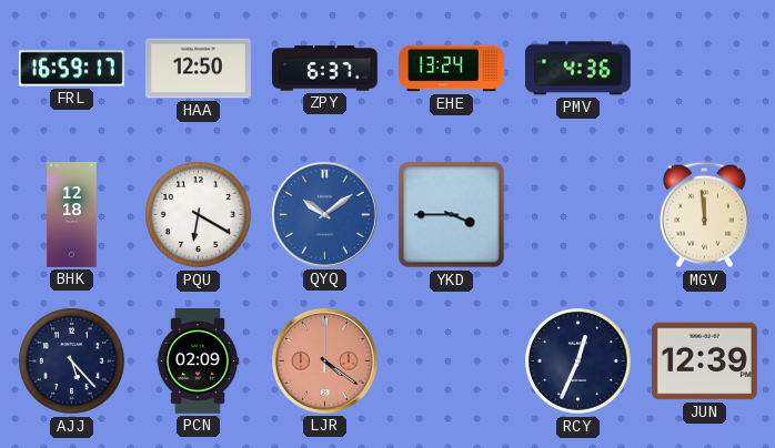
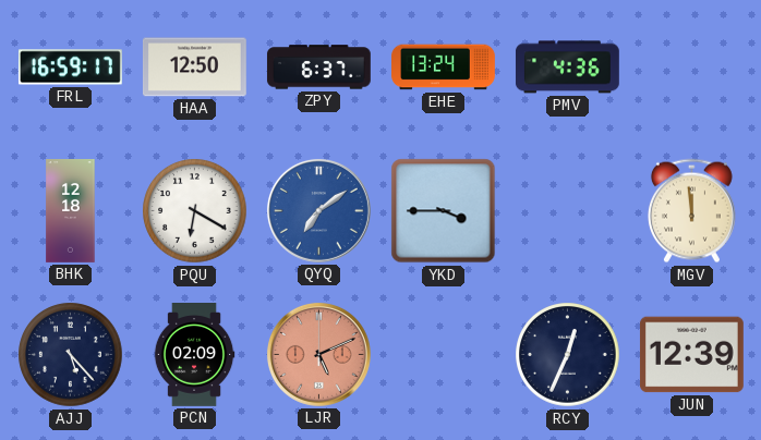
QYQ: 10:09 -> 7:09 (318, 210)
LJR: 4:21 -> 5:11 (318, 354)
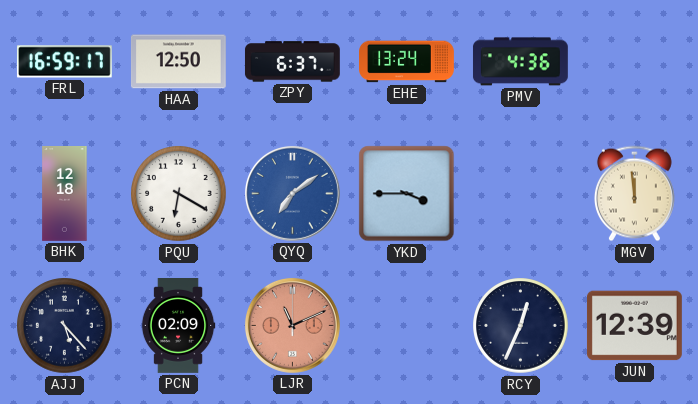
LJR: 5:11 -> 11:11 (292, 325)
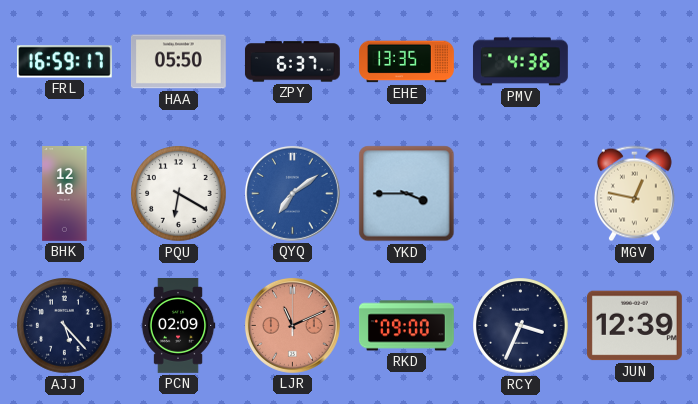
HAA: 12:50 -> 05:50 (178, 62)
EHE: 13:24 -> 13:35 (407, 62)
MGV: 11:59 -> 12:47 (634, 194)
RKD: none -> 09:00 (407, 326)
RCY: 12:34 -> 3:34 (521, 326)
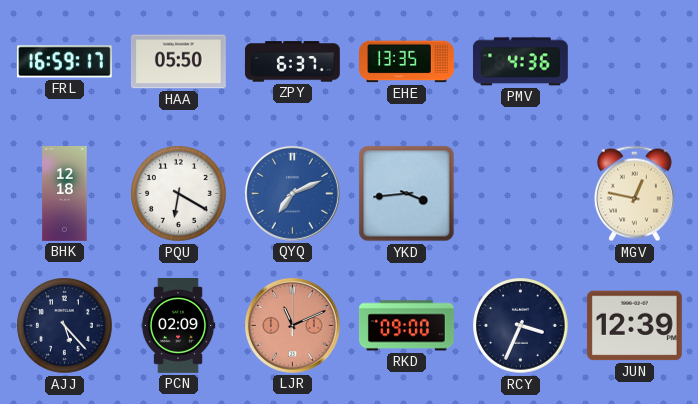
QYQ: 7:09 -> 7:11 (292, 193)
YKD: 3:45 -> 3:44 (407, 194)
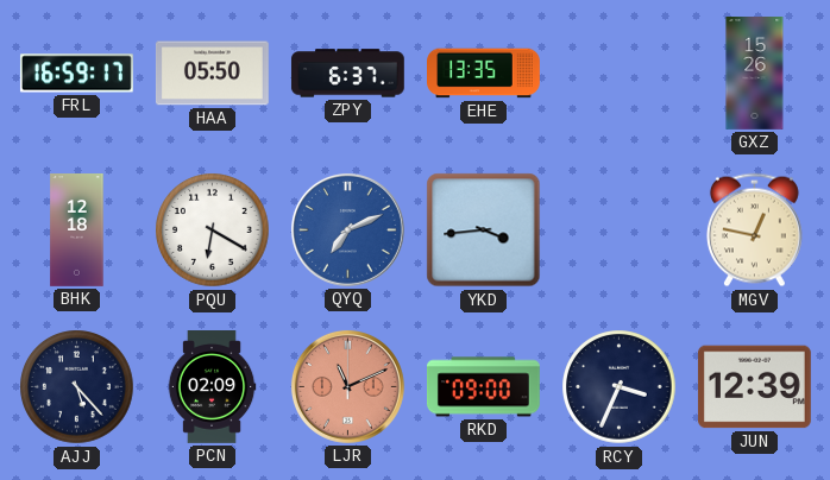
PMV: 4:36 -> none (520, 62)
GXZ: none -> 15:26 (755, 74)
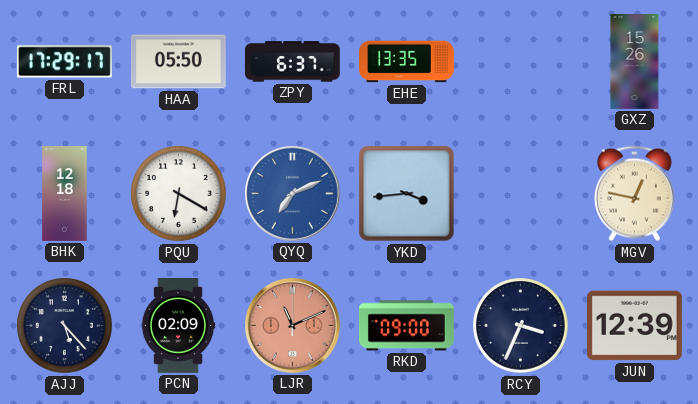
FRL: 16:59 -> 17:29 (64, 62)
